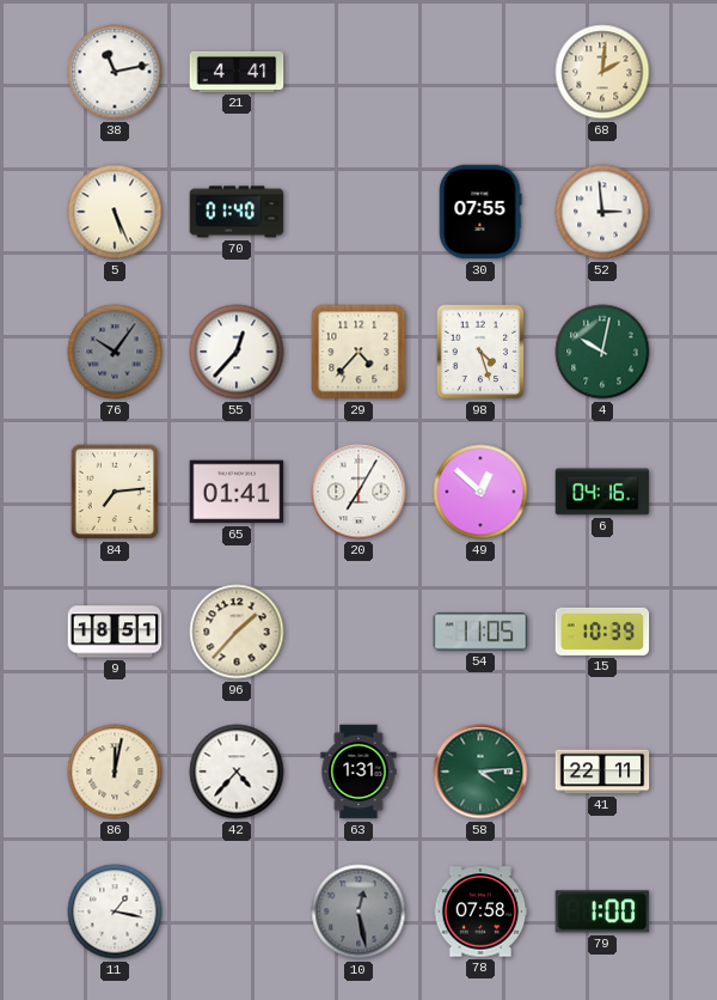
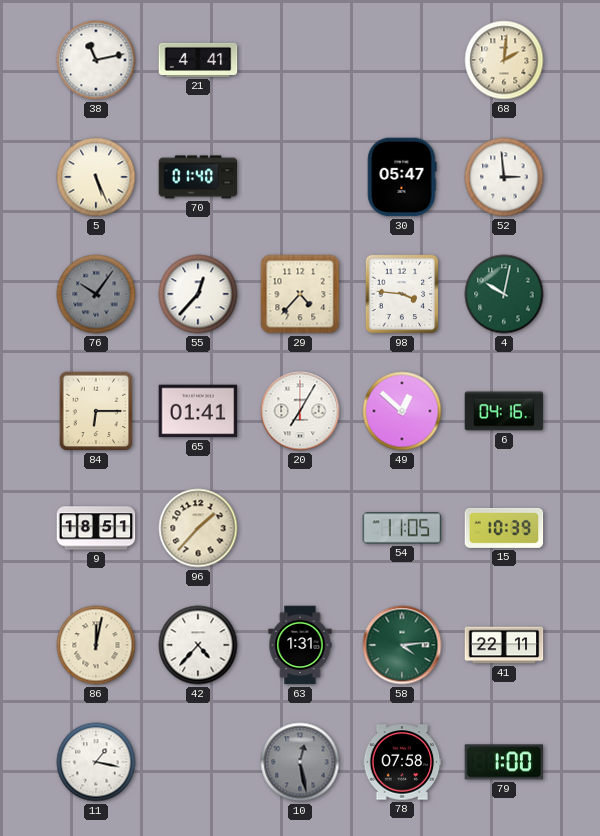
30: 07:55 -> 05:47 (402, 177)
98: 4:27 -> 3:46 (402, 294)
84: 7:14 -> 6:15 (96, 411)
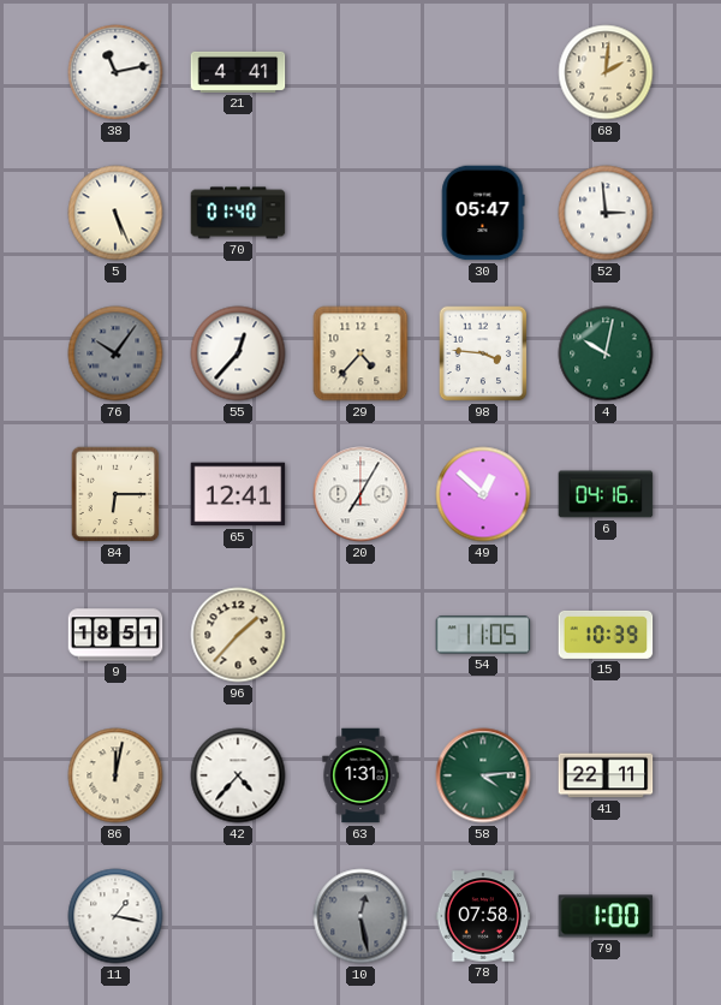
65: 01:41 -> 12:41 (238, 494)
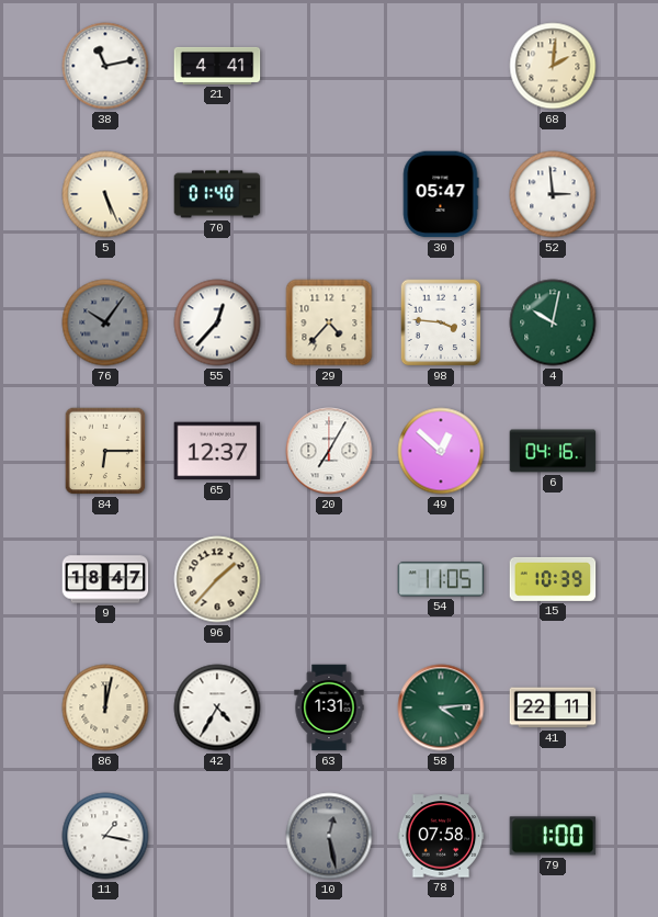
65: 12:41 -> 12:37 (217, 451)
9: 18:51 -> 18:47 (105, 579)
42: 4:37 -> 4:35 (217, 707)
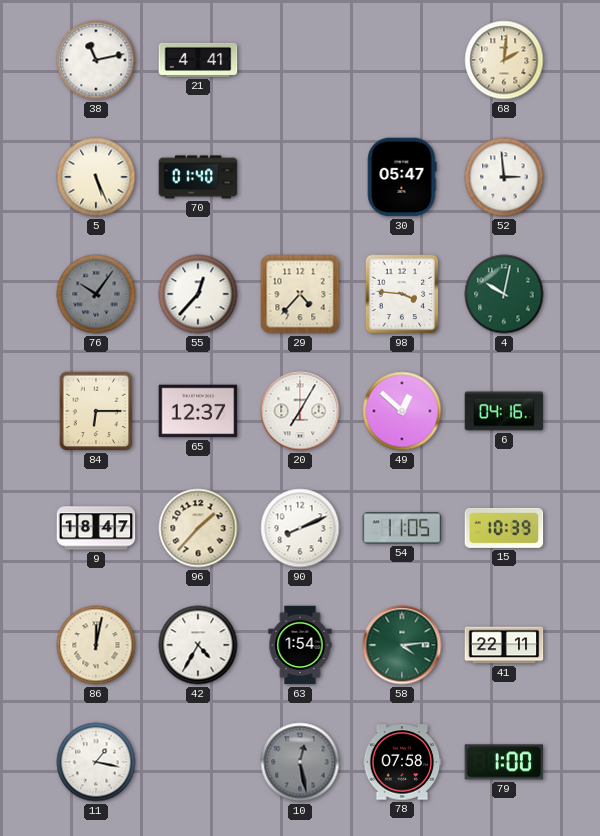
90: none -> 8:11 (300, 528)
63: 1:31 -> 1:54 (300, 645)
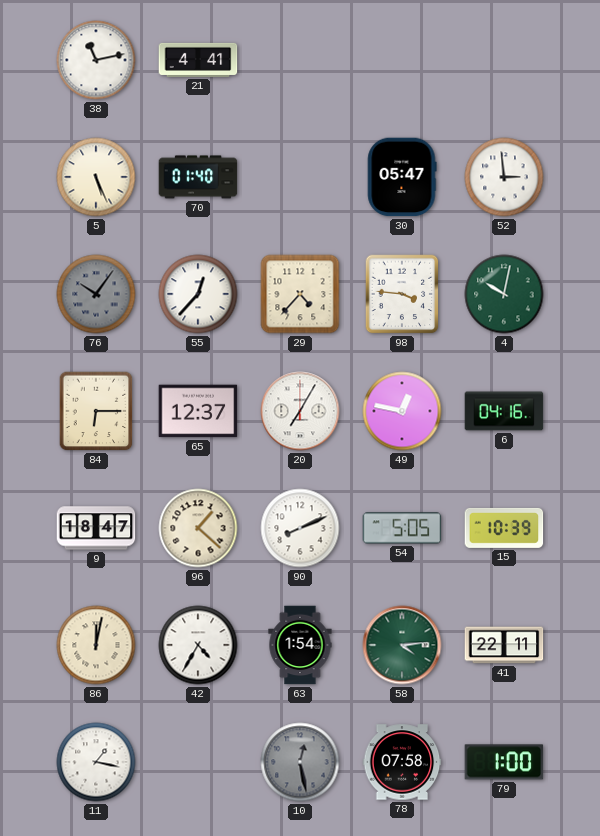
68: 2:01 -> none (504, 60)
49: 12:52 -> 12:47 (402, 411)
96: 1:37 -> 1:22 (198, 528)
54: 11:05 -> 5:05 (402, 528)
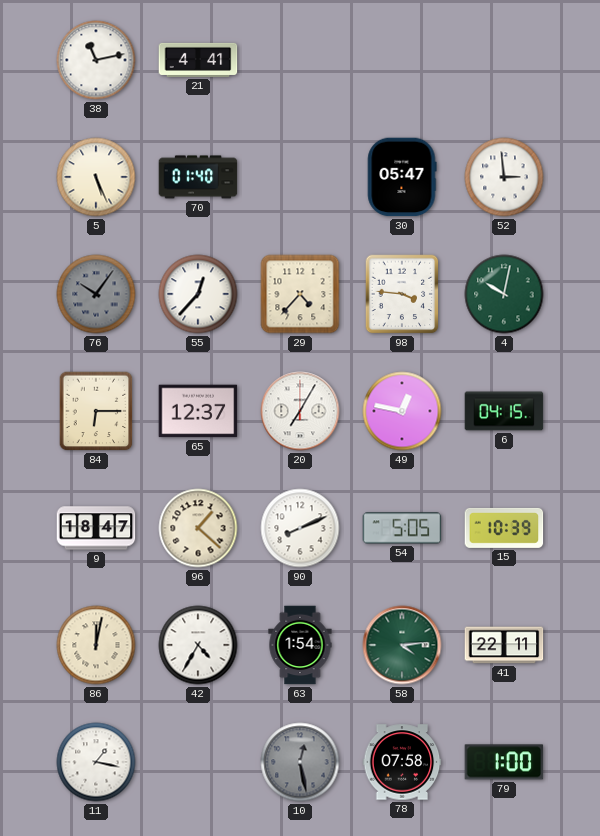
6: 04:16 -> 04:15 (504, 411)
